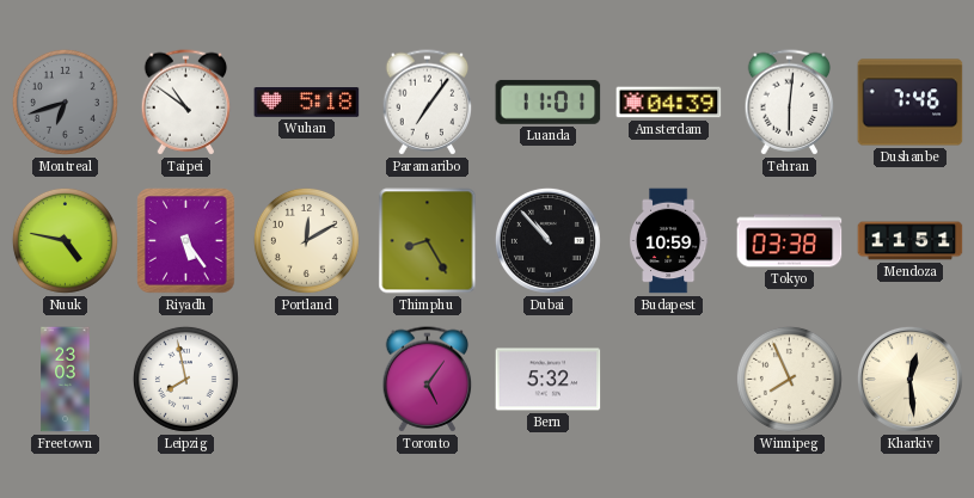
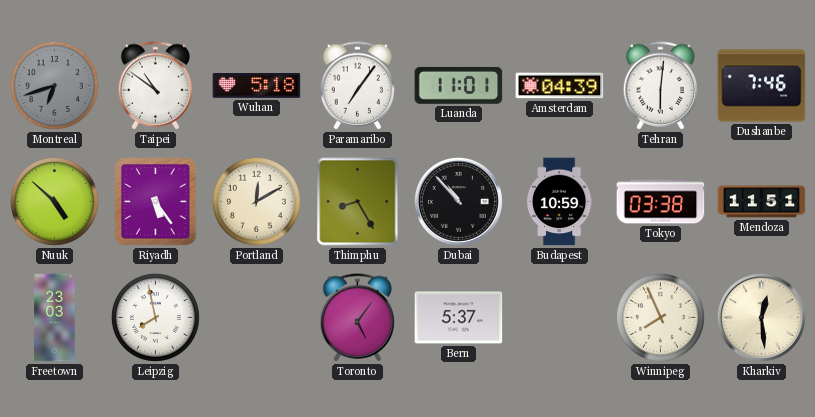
Nuuk: 4:47 -> 4:52 (54, 201)
Bern: 5:32 -> 5:37 (459, 318)
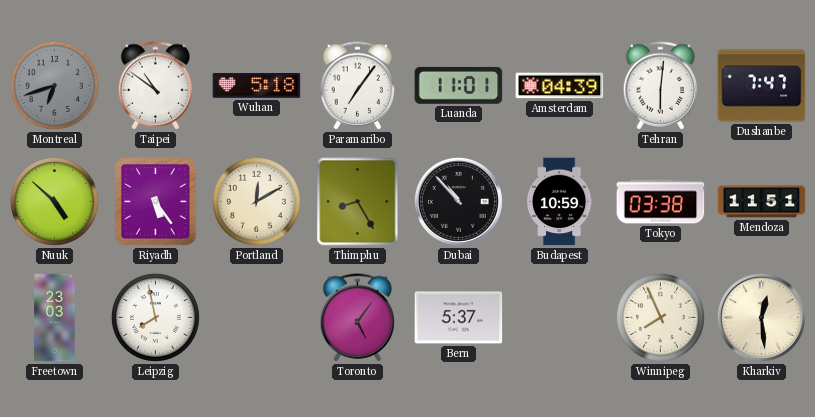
Dushanbe: 7:46 -> 7:47 (762, 86)
